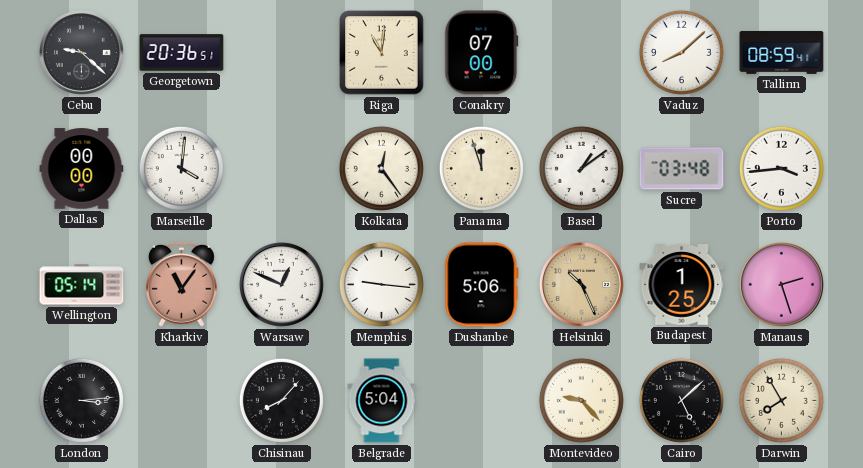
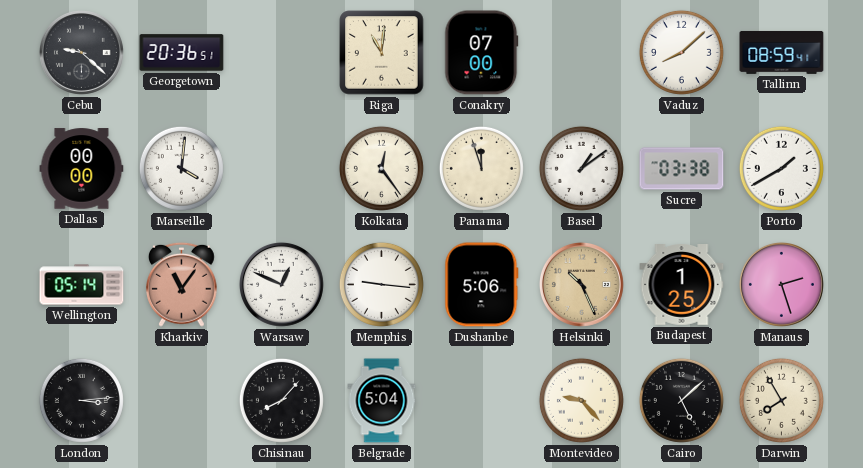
Sucre: 03:48 -> 03:38 (682, 169)
Porto: 3:44 -> 1:40 (781, 168)
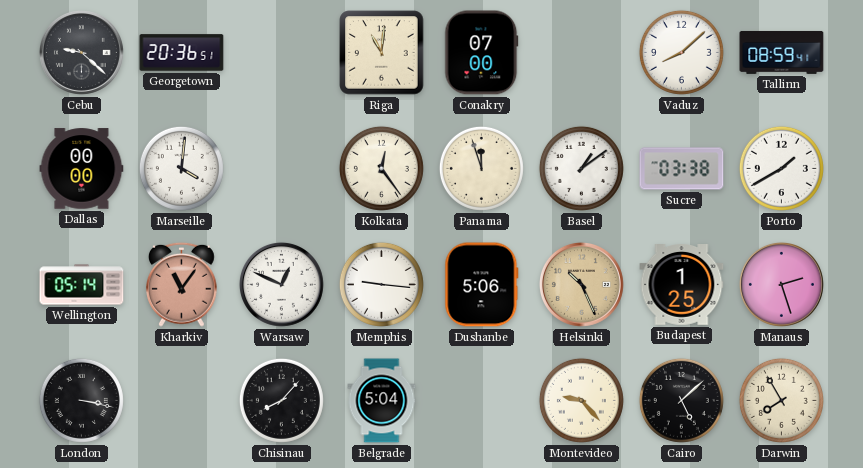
London: 3:14 -> 3:17 (81, 400)
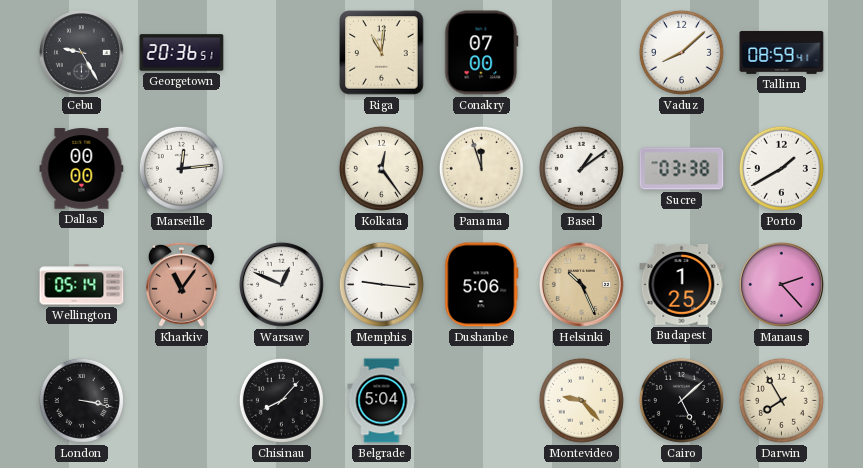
Cebu: 9:22 -> 9:25 (81, 52)
Marseille: 4:01 -> 12:14 (181, 168)
Manaus: 2:27 -> 2:23 (781, 284)
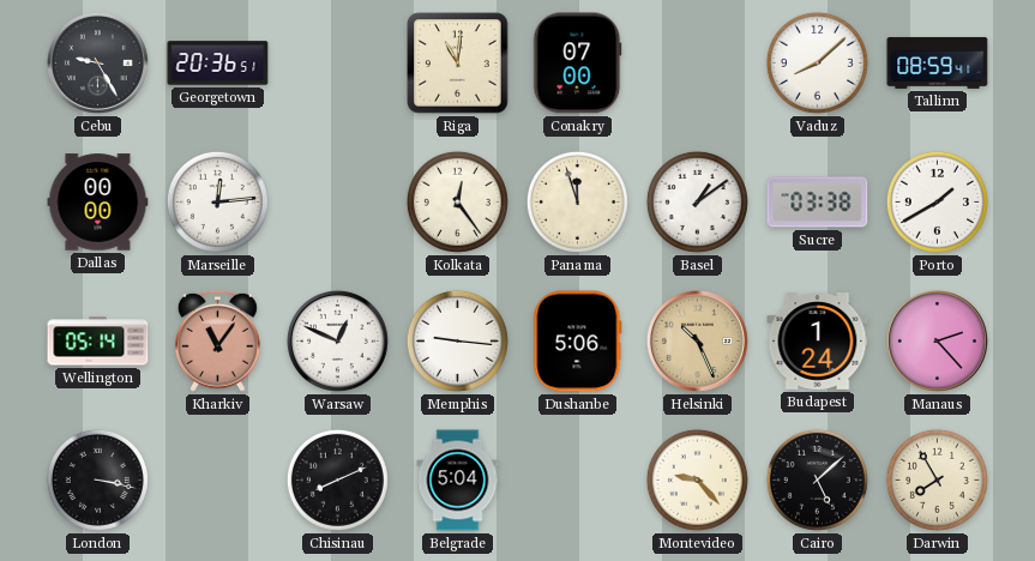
Budapest: 1:25 -> 1:24 (818, 342)
Chisinau: 8:07 -> 8:11 (337, 479)
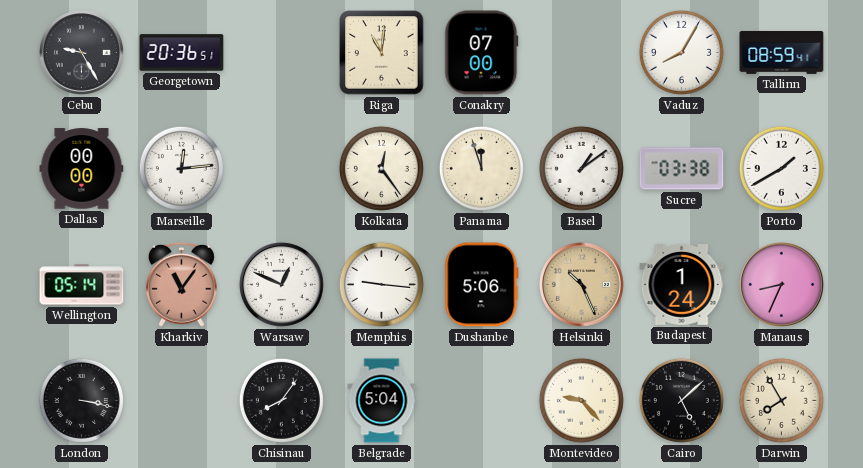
Vaduz: 8:08 -> 8:05 (681, 52)
Manaus: 2:23 -> 8:34 (781, 284)
Chisinau: 8:11 -> 8:06 (281, 400)
